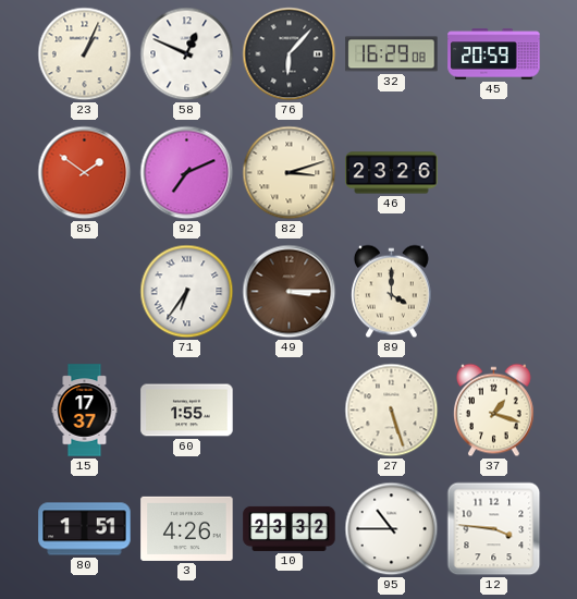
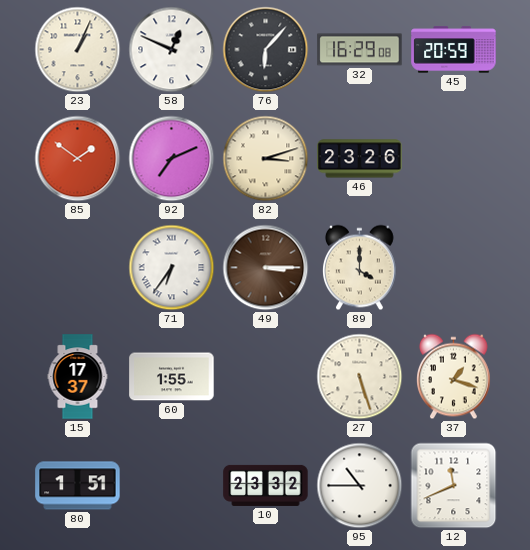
3: 4:26 -> none (187, 528)
12: 3:46 -> 11:41 (454, 486)
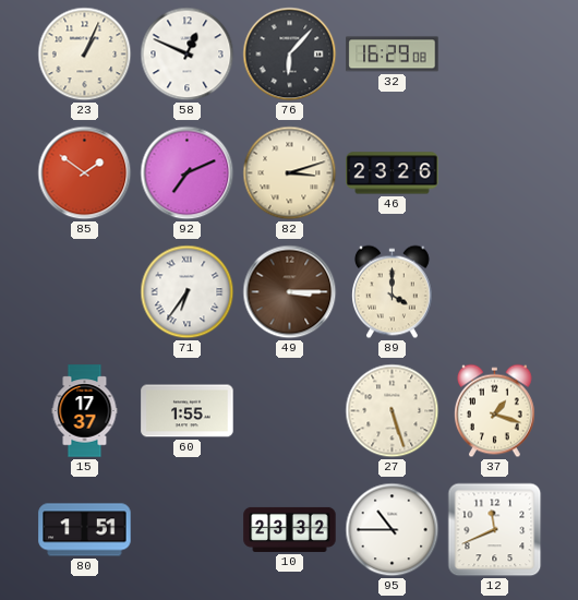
45: 20:59 -> none (454, 50)
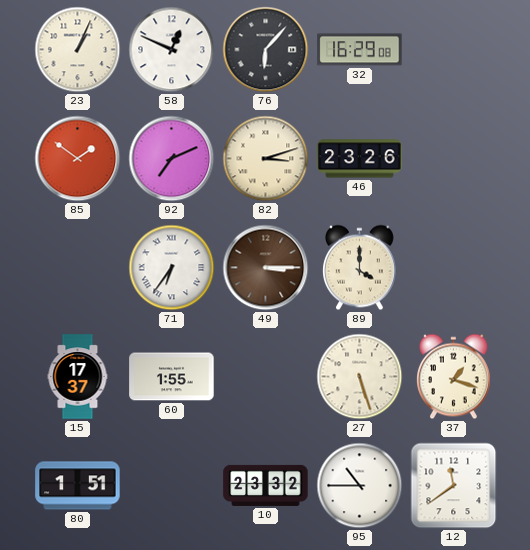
12: 11:41 -> 11:39 (454, 486)
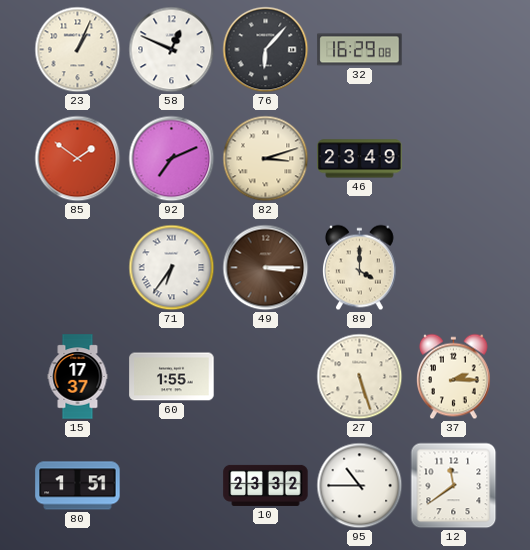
46: 23:26 -> 23:49 (360, 159)
37: 1:18 -> 2:15 (454, 377)
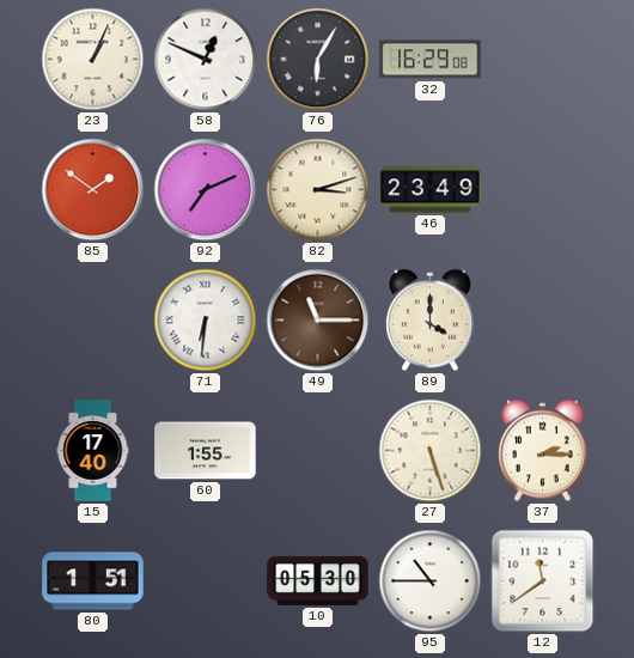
76: 6:07 -> 6:05 (318, 60)
71: 6:36 -> 6:31 (206, 321)
49: 3:15 -> 11:15 (318, 321)
15: 17:37 -> 17:40 (93, 451)
10: 23:32 -> 05:30 (318, 580)
